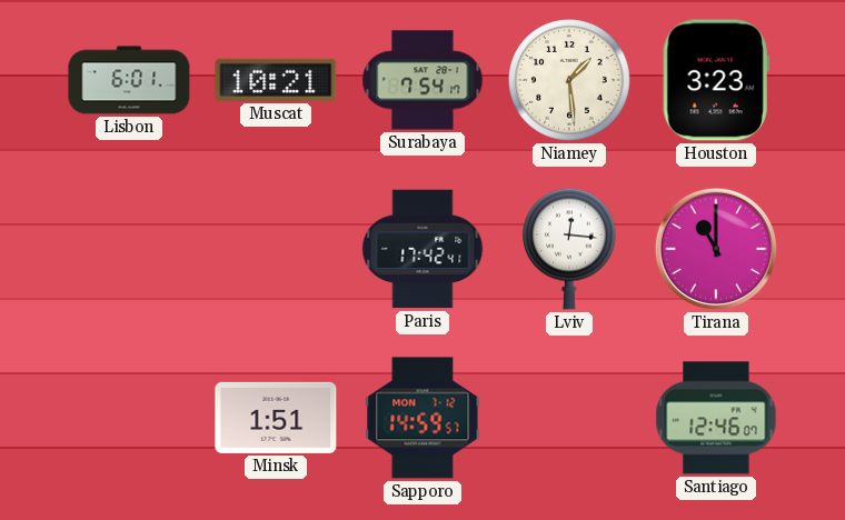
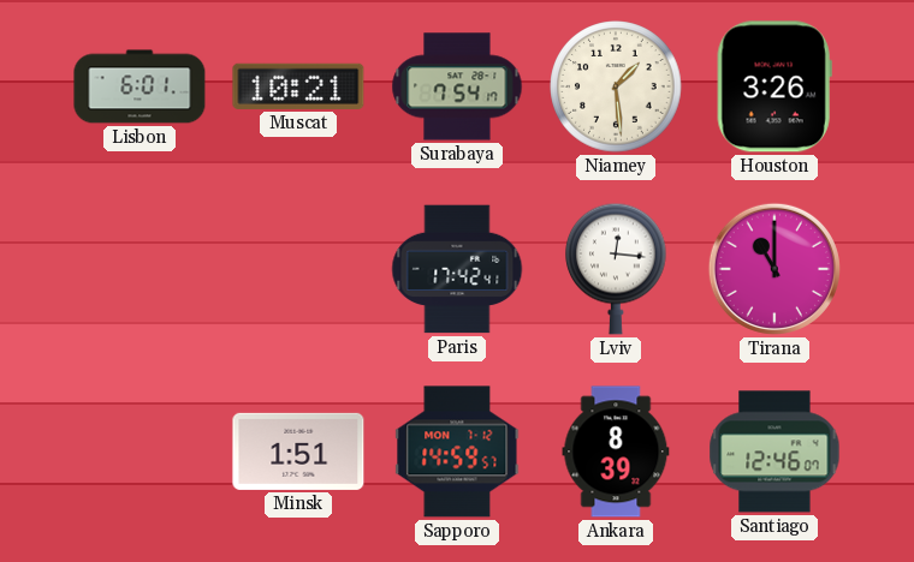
Houston: 3:23 -> 3:26 (774, 86)
Ankara: none -> 8:39 (616, 452)
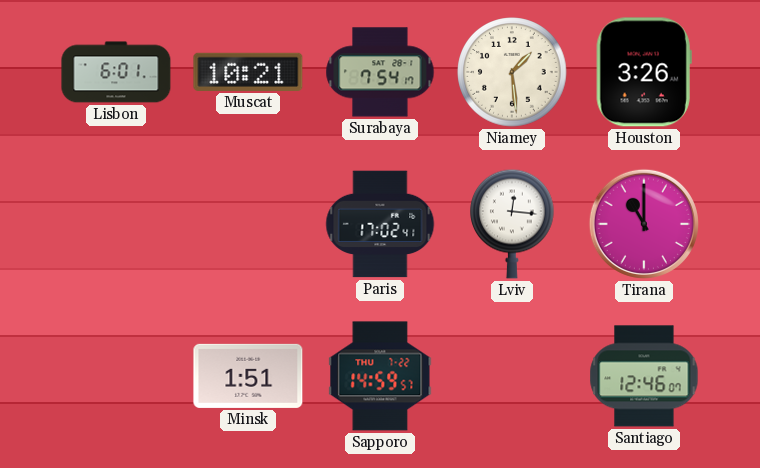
Paris: 17:42 -> 17:02 (380, 224)
Sapporo date: MON 7-12 -> THU 7-22 (380, 376)
Ankara: 8:39 -> none (616, 452)
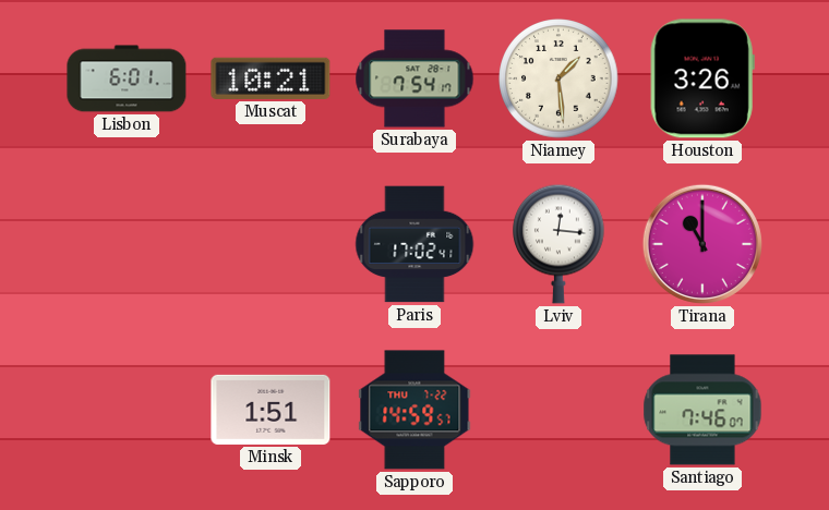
Santiago: 12:46 -> 7:46 (702, 410)
